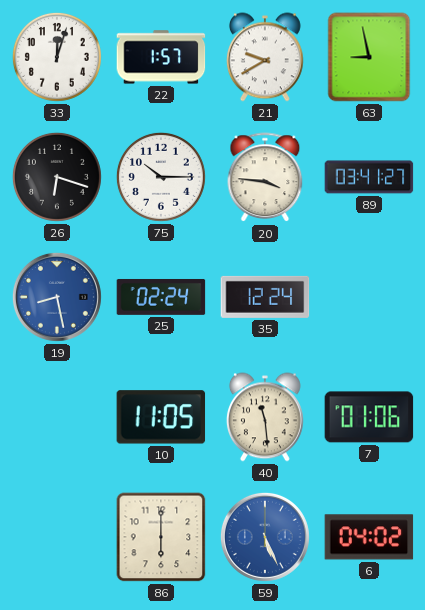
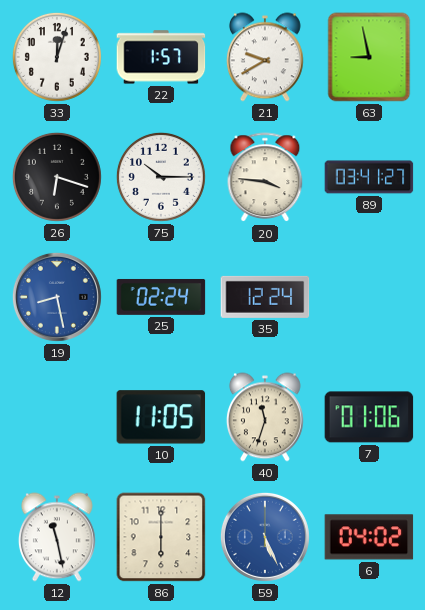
40: 11:29 -> 11:33 (265, 417)
12: none -> 11:28 (57, 537)
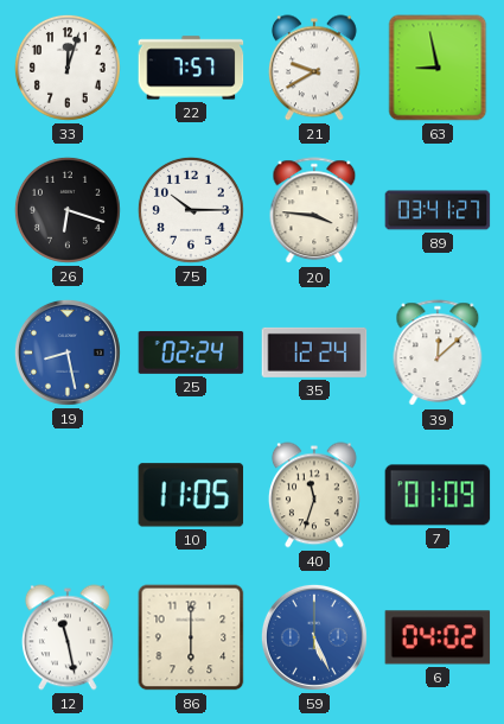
22: 1:57 -> 7:57 (191, 68)
39: none -> 12:08 (438, 354)
7: 01:06 -> 01:09 (438, 495)
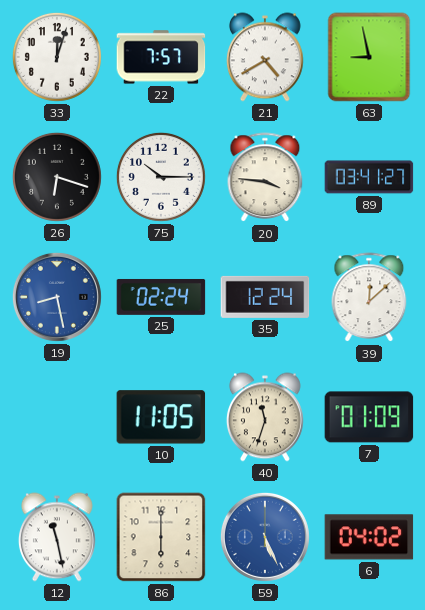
21: 9:40 -> 4:40 (265, 57)
